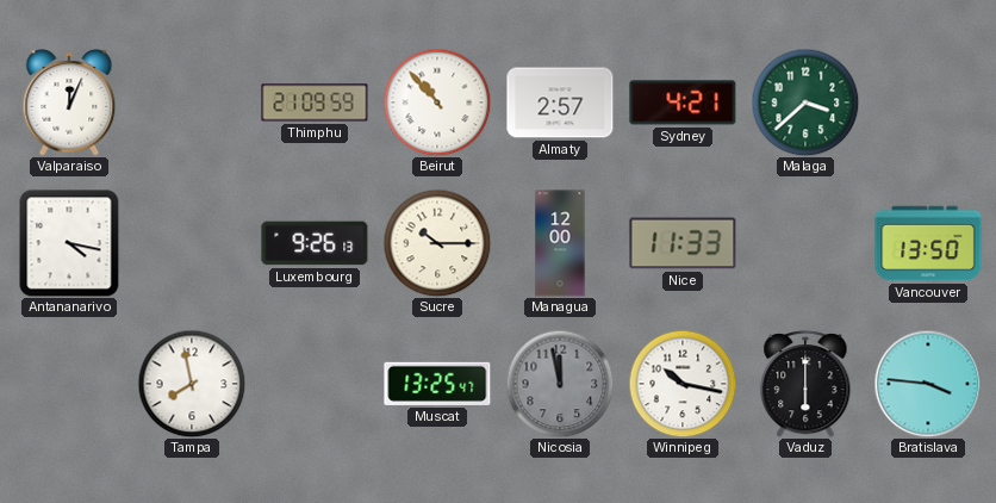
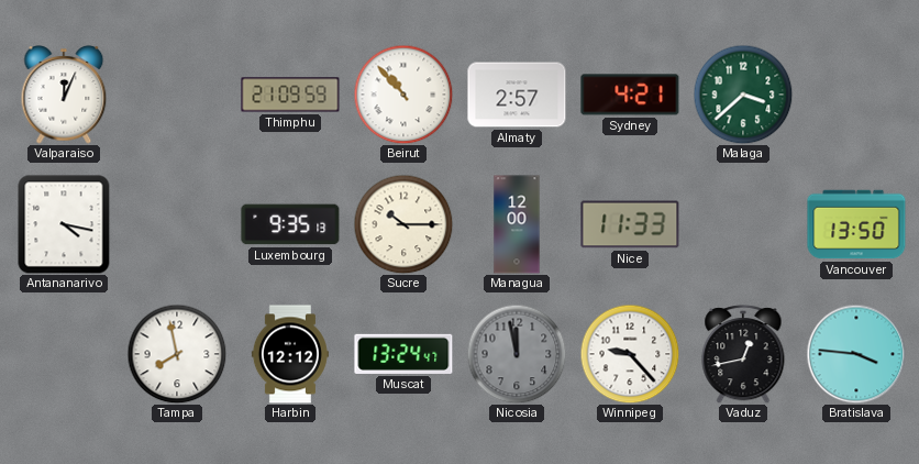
Luxembourg: 9:26 -> 9:35 (290, 224)
Harbin: none -> 12:12 (290, 354)
Muscat: 13:25 -> 13:24 (403, 354)
Winnipeg: 10:17 -> 9:23 (630, 354)
Vaduz: 6:00 -> 12:43 (743, 354)
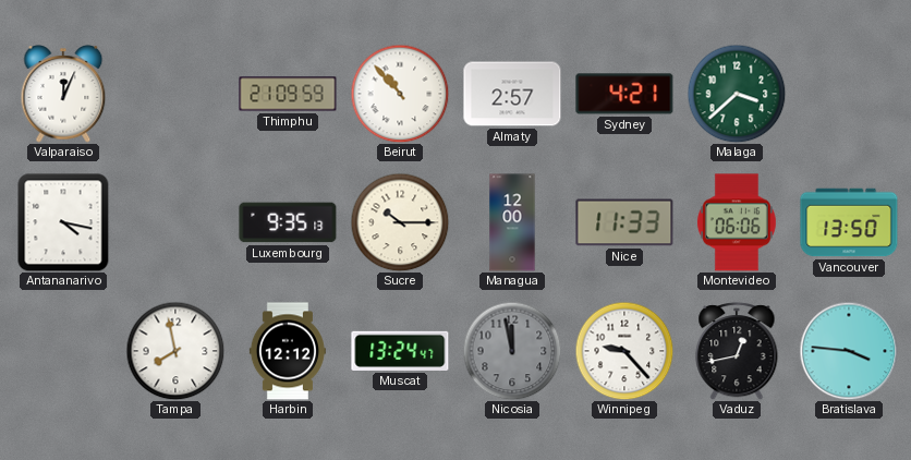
Montevideo: none -> 06:06 (737, 222)
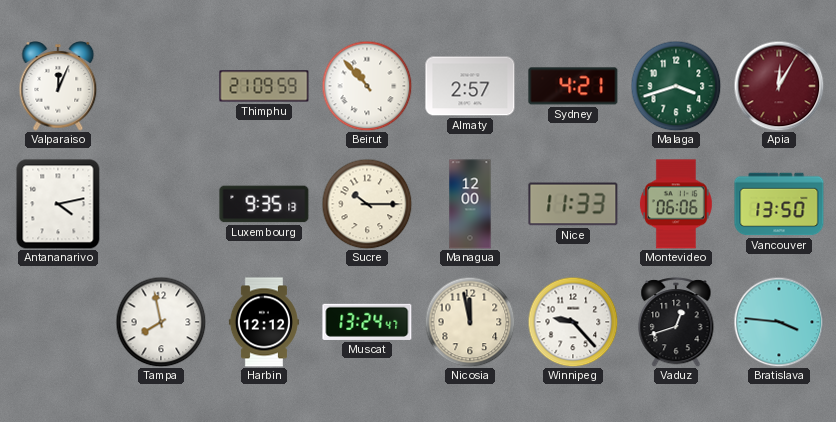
Malaga: 3:38 -> 3:42 (676, 86)
Apia: none -> 12:05 (779, 86)
Antananarivo: 4:17 -> 4:13 (58, 204)
Nicosia dial: grey -> cream (470, 322)
Vaduz: 12:43 -> 12:42 (676, 322)
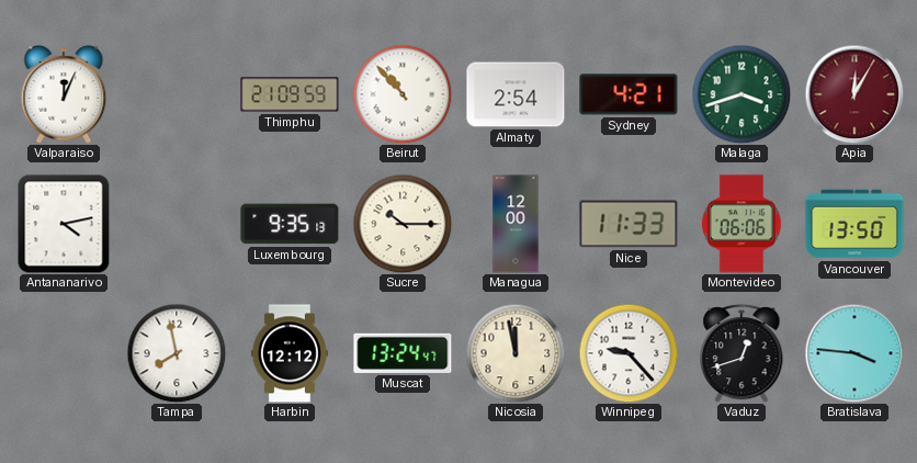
Almaty: 2:57 -> 2:54 (516, 94)
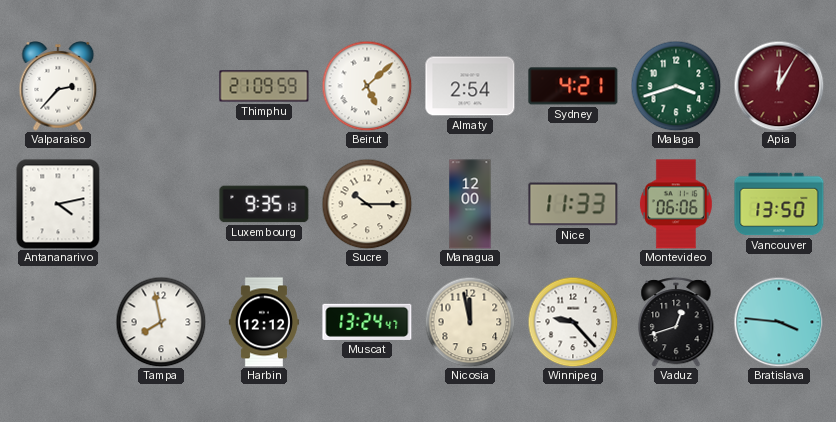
Valparaiso: 12:04 -> 2:37 (58, 86)
Beirut: 10:53 -> 5:08 (367, 86)
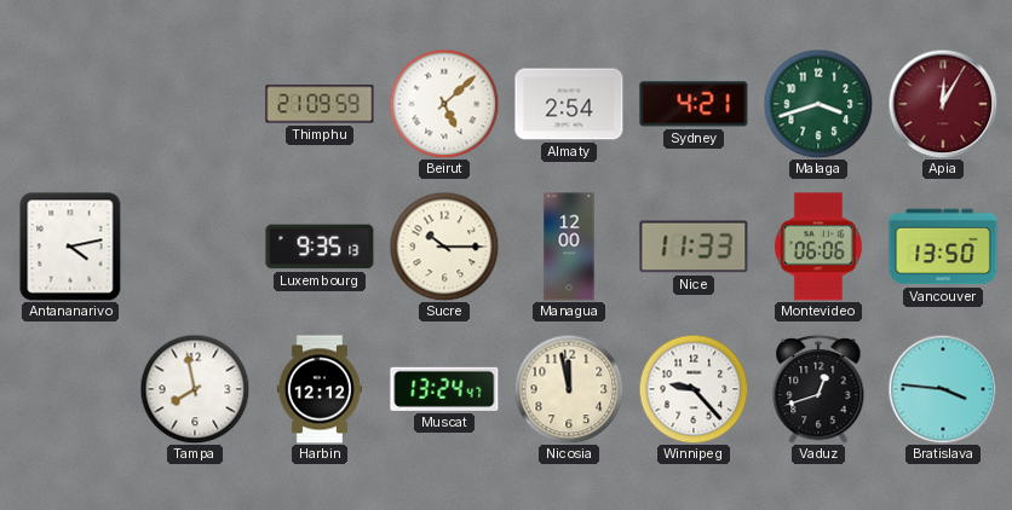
Valparaiso: 2:37 -> none (58, 86)
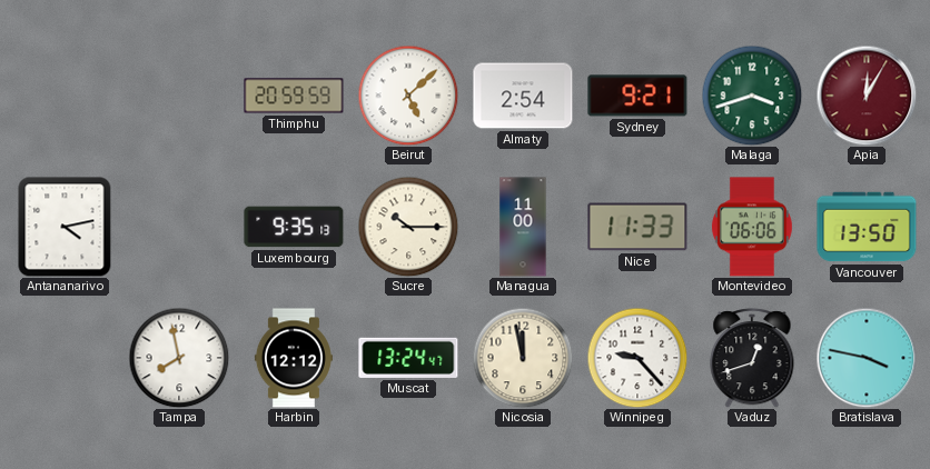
Thimphu: 21:09 -> 20:59 (294, 96)
Sydney: 4:21 -> 9:21 (637, 96)
Managua: 12:00 -> 11:00 (523, 227)
Bratislava: 3:46 -> 3:47 (867, 358)
